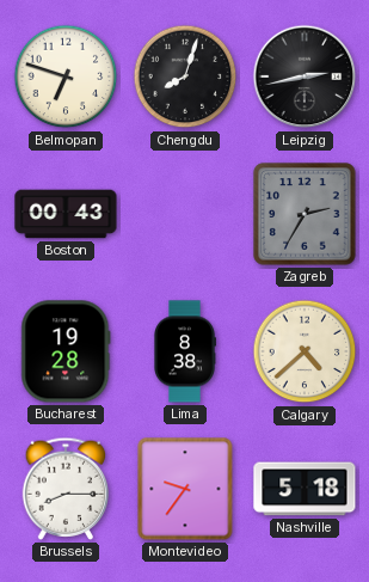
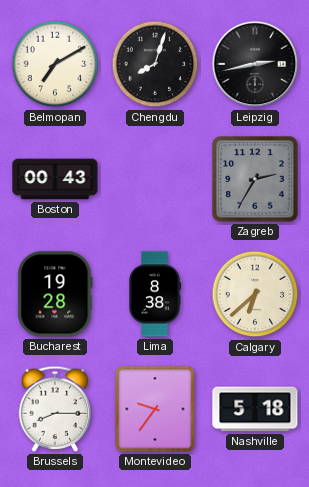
Belmopan: 6:48 -> 7:10 (55, 64)
Calgary: 4:38 -> 6:38 (255, 294)
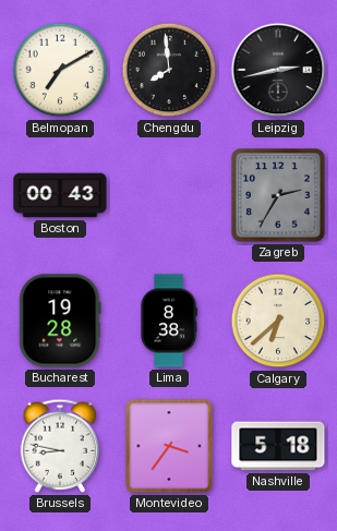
Chengdu: 8:03 -> 7:59 (169, 70)
Brussels: 8:15 -> 8:47 (60, 446)
Montevideo: 9:36 -> 3:36 (169, 446)
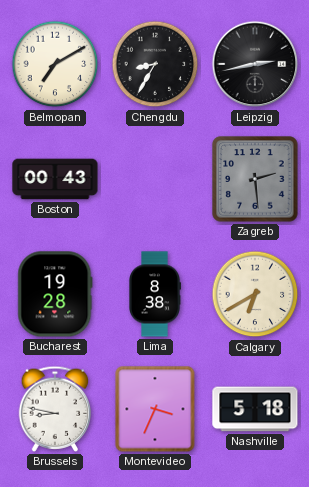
Chengdu: 7:59 -> 8:35 (155, 64)
Zagreb: 2:35 -> 2:29 (255, 179)
Calgary: 6:38 -> 6:40 (255, 294)
Montevideo: 3:36 -> 3:34 (155, 409)
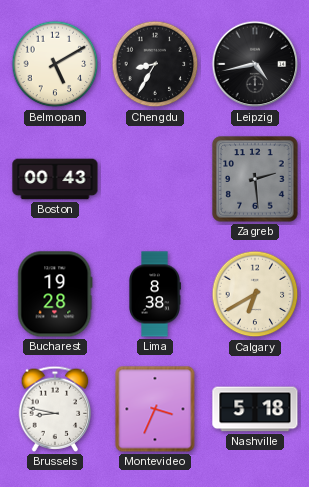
Belmopan: 7:10 -> 5:10 (55, 64)
Leipzig: 2:43 -> 4:43 (255, 64)
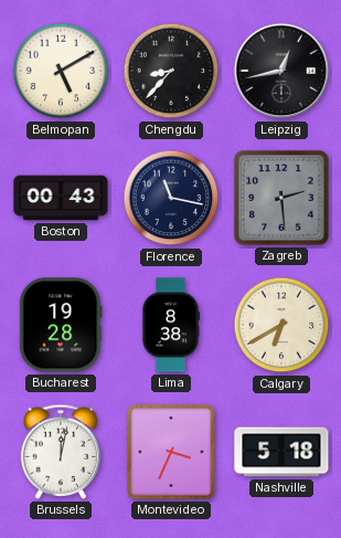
Chengdu: 8:35 -> 8:37 (171, 71)
Leipzig: 4:43 -> 12:43 (281, 71)
Florence: none -> 11:17 (171, 198)
Brussels: 8:47 -> 12:02 (61, 452)
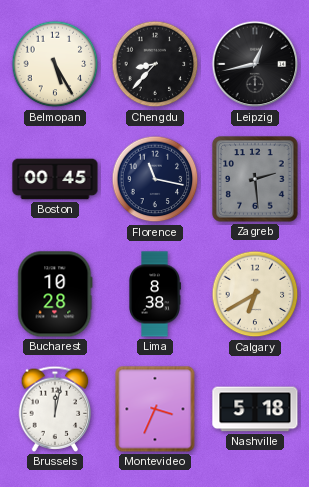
Belmopan: 5:10 -> 5:25 (55, 64)
Boston: 00:43 -> 00:45 (55, 179)
Bucharest: 19:28 -> 10:28 (55, 294)
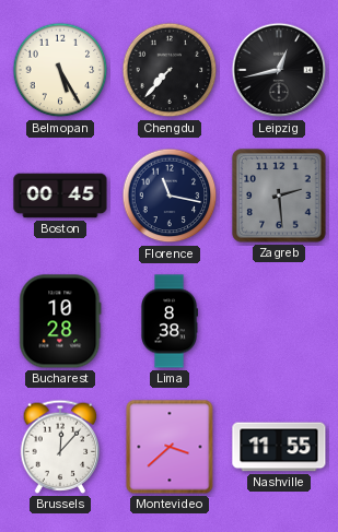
Chengdu: 8:37 -> 7:37 (170, 70)
Calgary: 6:40 -> none (255, 294)
Brussels: 12:02 -> 12:07 (60, 447)
Montevideo: 3:34 -> 3:38 (170, 447)
Nashville: 5:18 -> 11:55 (279, 447)
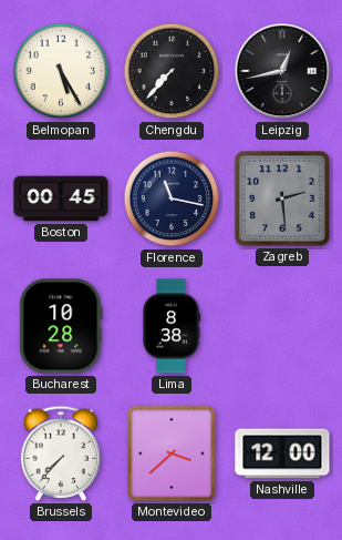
Brussels: 12:07 -> 7:37 (61, 454)
Nashville: 11:55 -> 12:00 (282, 454)
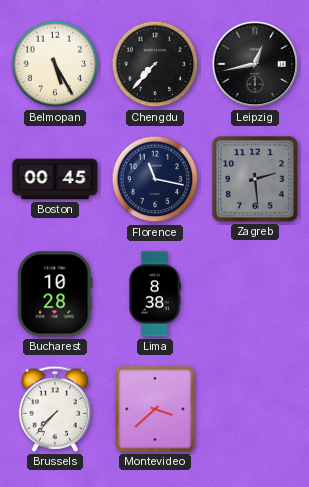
Nashville: 12:00 -> none (282, 454)
